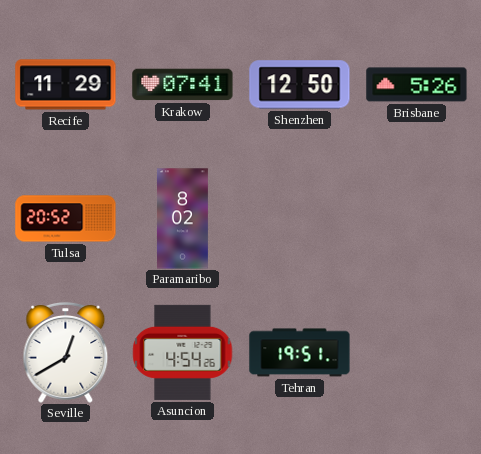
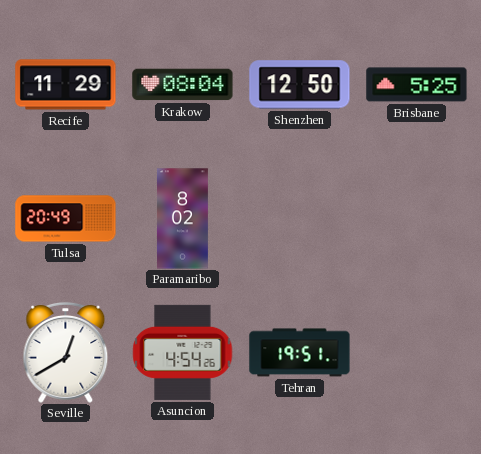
Krakow: 07:41 -> 08:04 (183, 85)
Brisbane: 5:26 -> 5:25 (417, 85)
Tulsa: 20:52 -> 20:49 (66, 219)
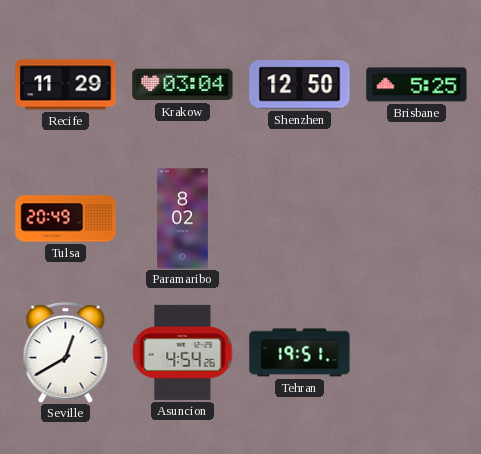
Krakow: 08:04 -> 03:04 (183, 85)
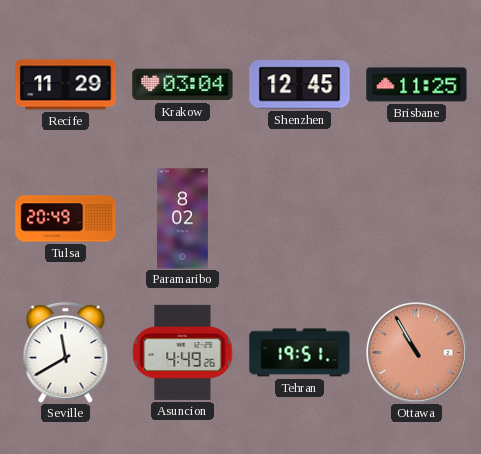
Shenzhen: 12:50 -> 12:45 (300, 85)
Brisbane: 5:25 -> 11:25 (417, 85)
Seville: 12:40 -> 11:40 (66, 352)
Asuncion: 4:54 -> 4:49 (183, 352)
Ottawa: none -> 10:55 (417, 353)
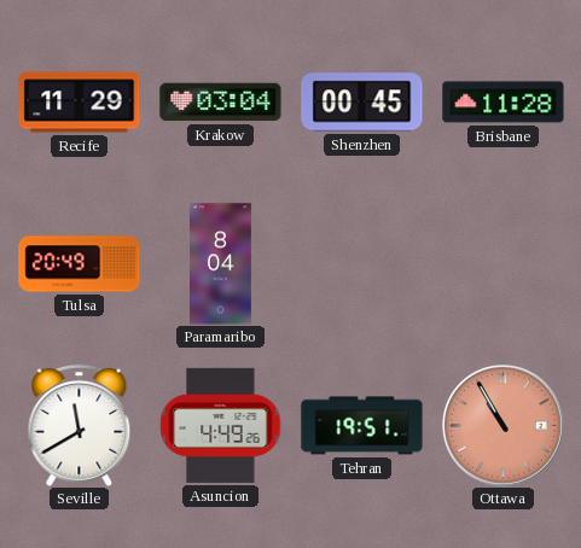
Shenzhen: 12:45 -> 00:45 (362, 103)
Brisbane: 11:25 -> 11:28 (504, 103)
Paramaribo: 8:02 -> 8:04 (220, 264)
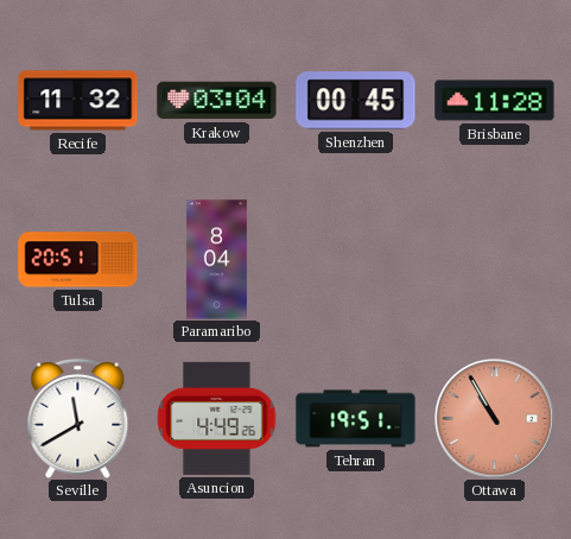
Recife: 11:29 -> 11:32 (78, 101)
Tulsa: 20:49 -> 20:51 (78, 260)
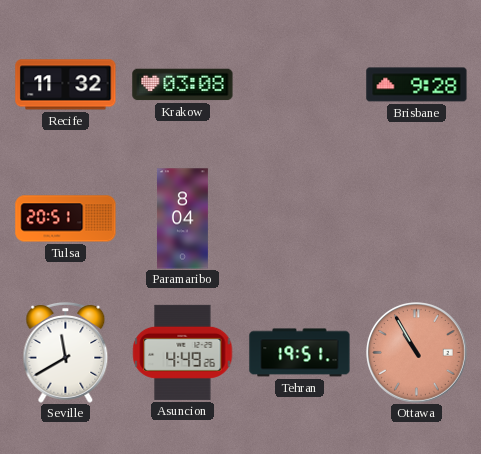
Krakow: 03:04 -> 03:08 (183, 85)
Shenzhen: 00:45 -> none (356, 101)
Brisbane: 11:28 -> 9:28 (417, 85)
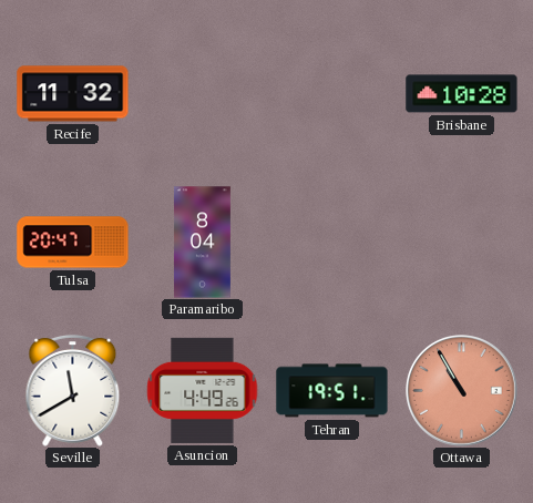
Krakow: 03:08 -> none (183, 85)
Brisbane: 9:28 -> 10:28 (462, 94)
Tulsa: 20:51 -> 20:47 (73, 243)
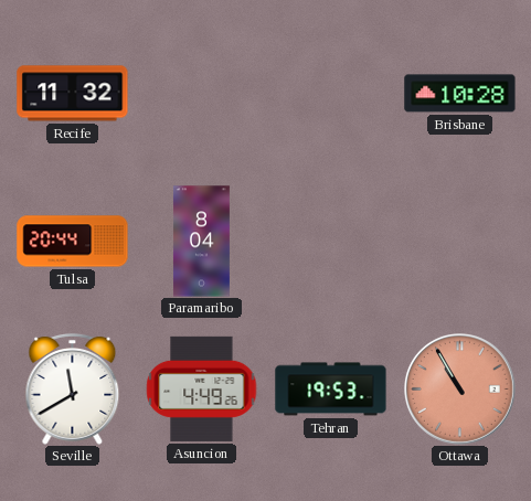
Tulsa: 20:47 -> 20:44 (73, 242)
Tehran: 19:51 -> 19:53 (331, 390)
